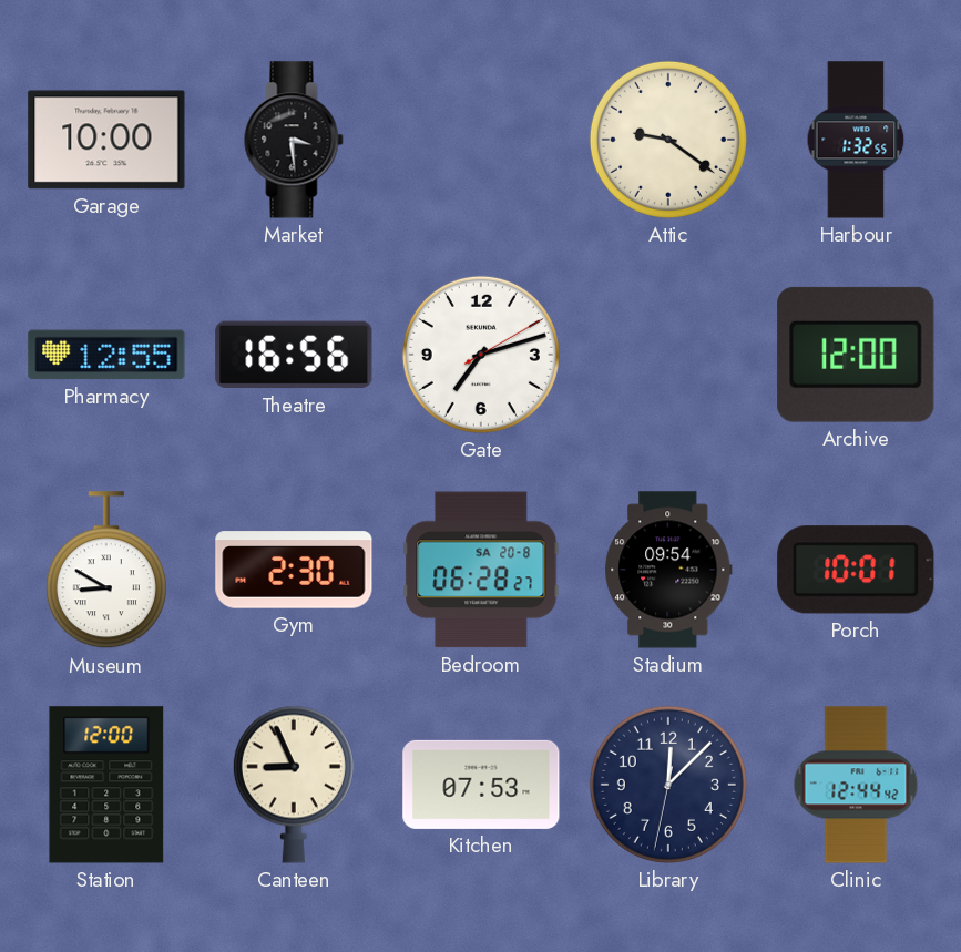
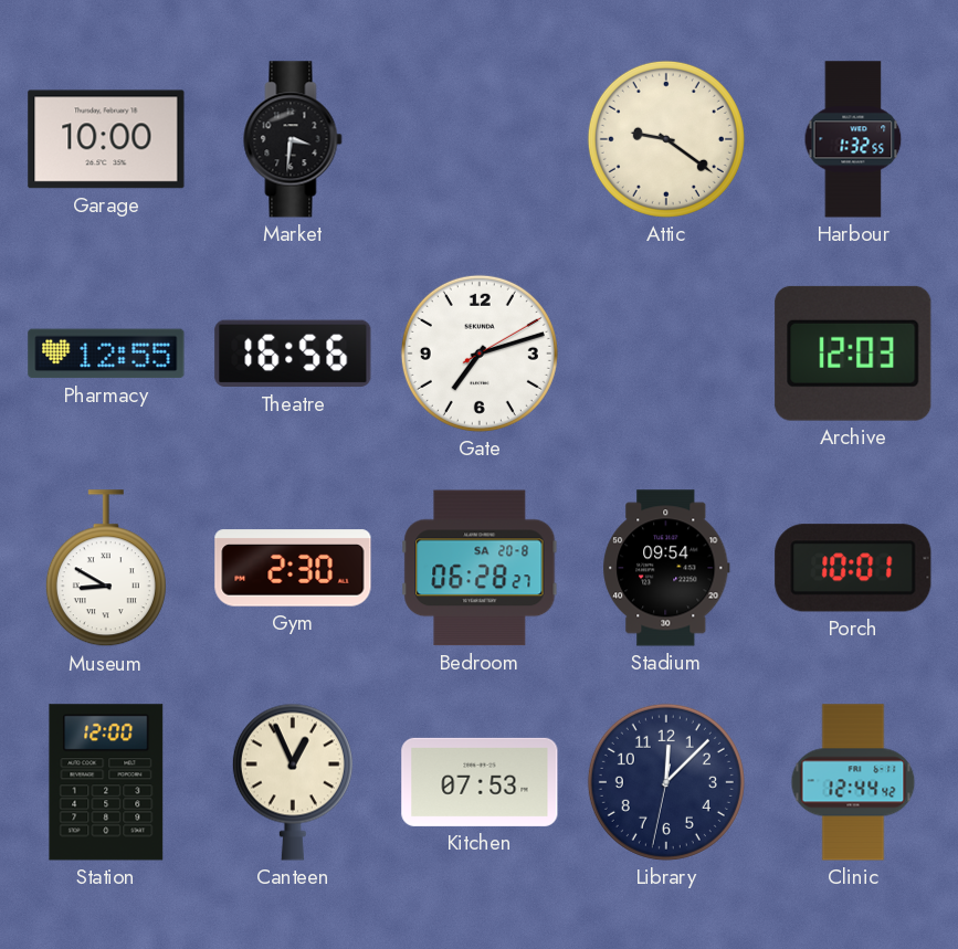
Market: 3:29 -> 3:31 (293, 139)
Archive: 12:00 -> 12:03 (853, 354)
Canteen: 8:56 -> 12:56 (293, 782)
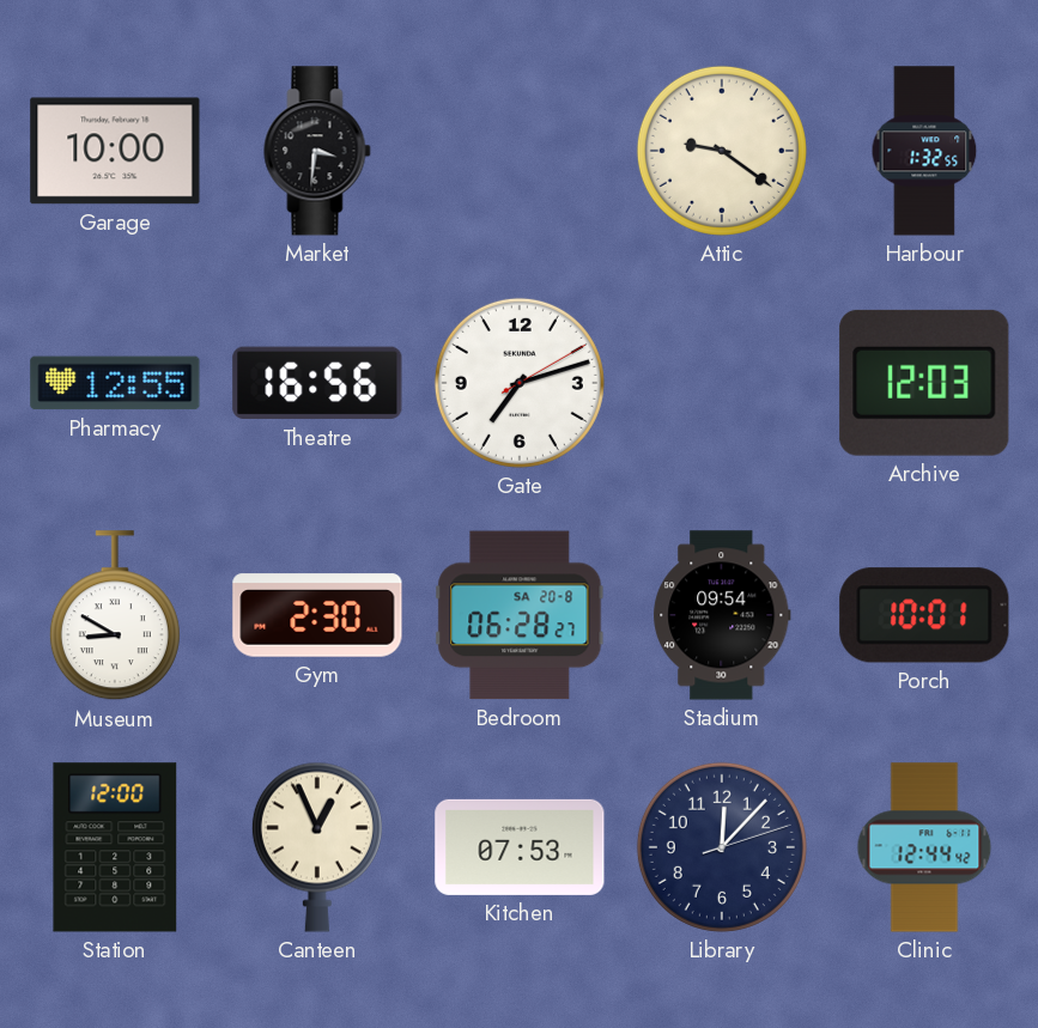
Library: 12:07:32 -> 12:07:12 (722, 847)
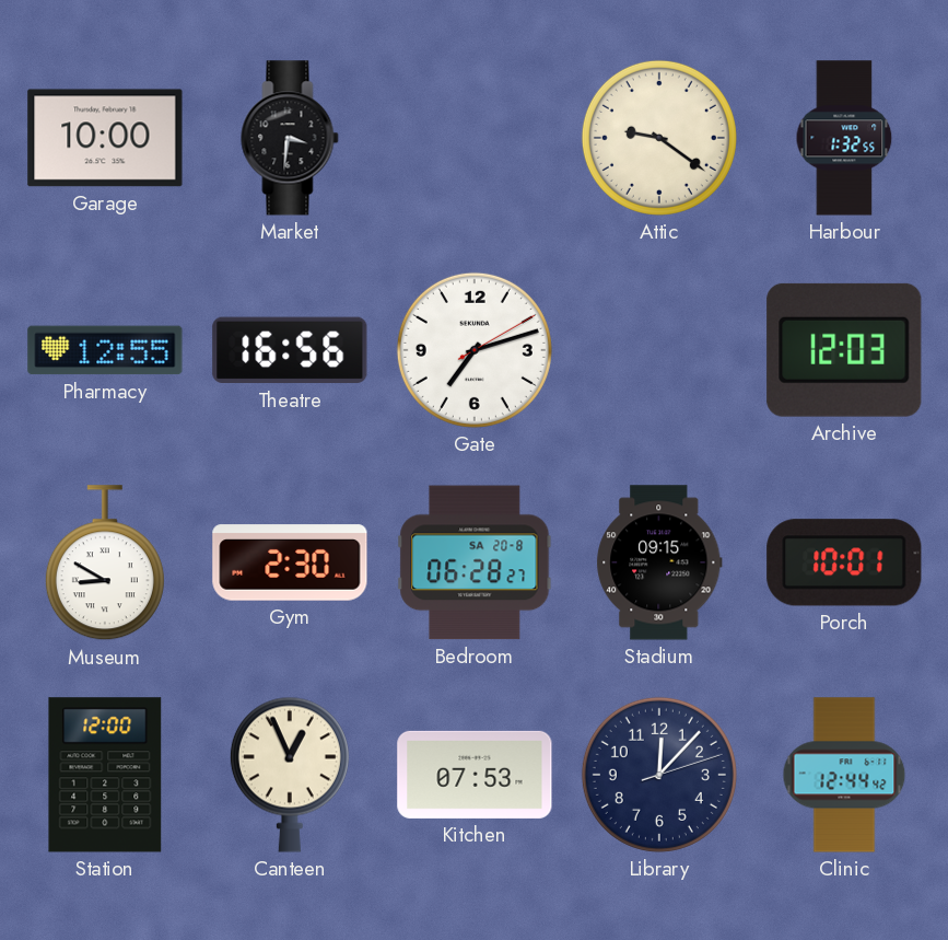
Stadium: 09:54 -> 09:15 (659, 562)
